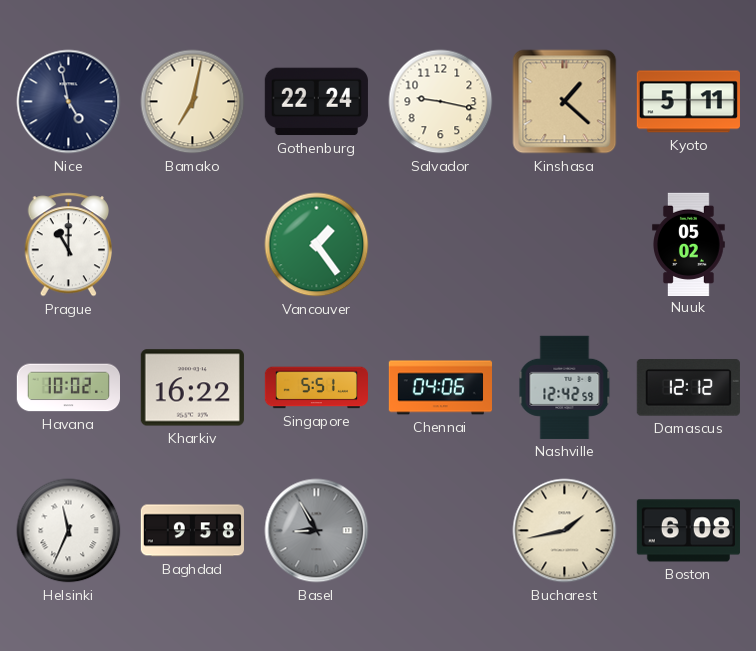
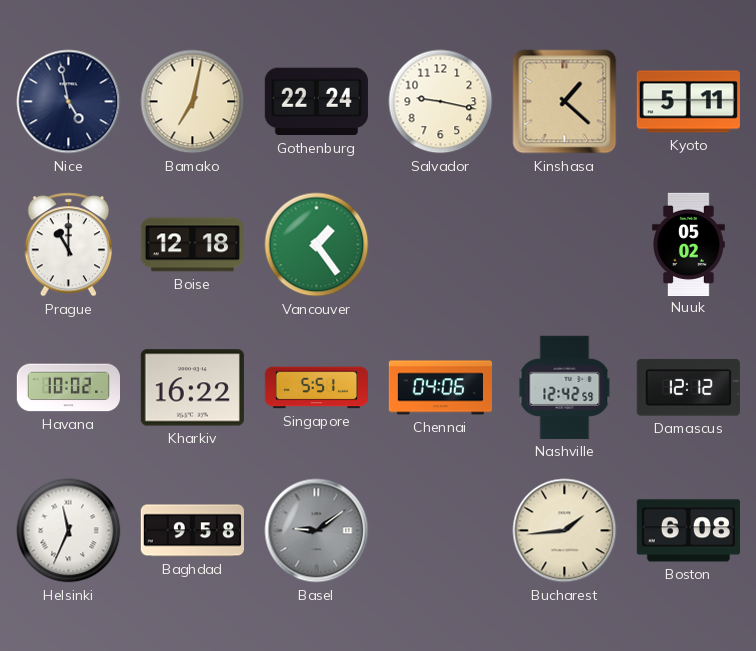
Boise: none -> 12:18 (192, 245)
Basel: 8:55 -> 9:09 (317, 531)
Bucharest: 1:43 -> 1:44 (565, 531)
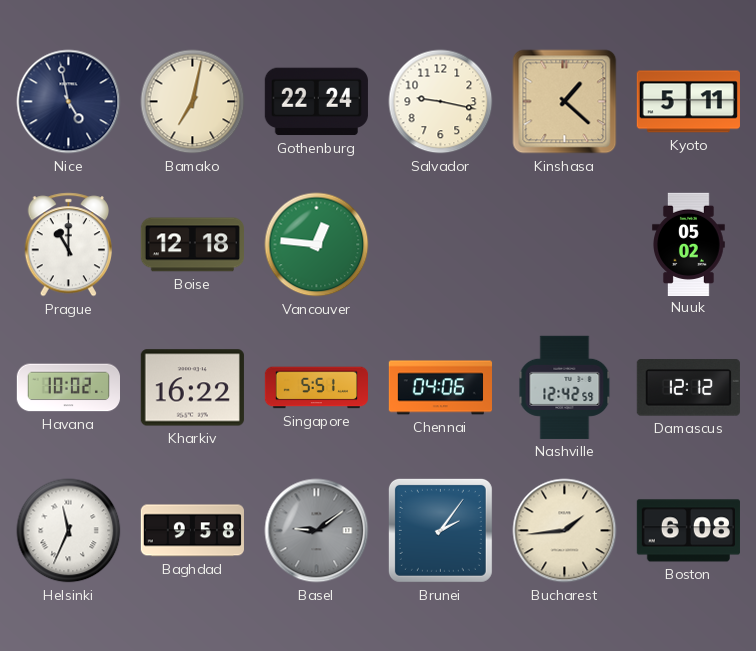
Vancouver: 1:24 -> 12:46 (317, 245)
Brunei: none -> 2:06 (440, 530)
